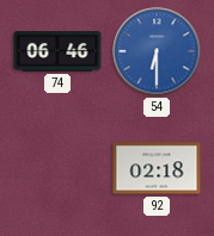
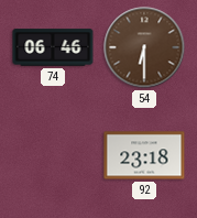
54 dial: blue -> brown (144, 47)
92: 02:18 -> 23:18 (144, 155)
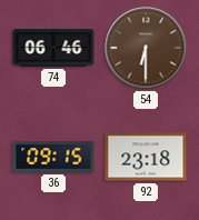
36: none -> 09:15 (53, 158)
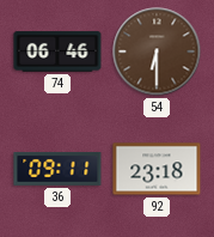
36: 09:15 -> 09:11 (57, 170)
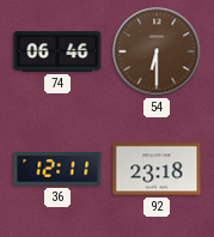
36: 09:11 -> 12:11 (57, 170)
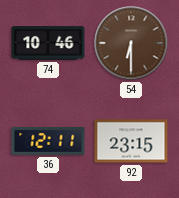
74: 06:46 -> 10:46 (48, 43)
92: 23:18 -> 23:15 (131, 141)
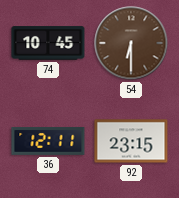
74: 10:46 -> 10:45 (48, 43)
